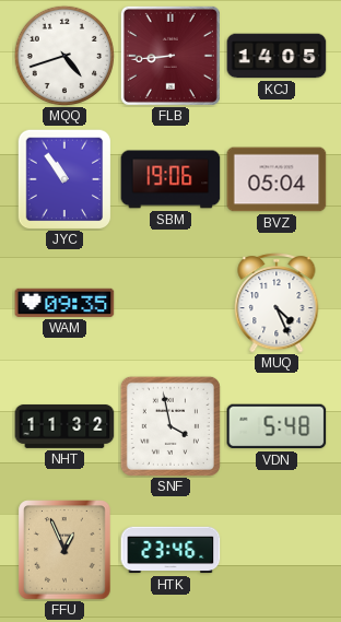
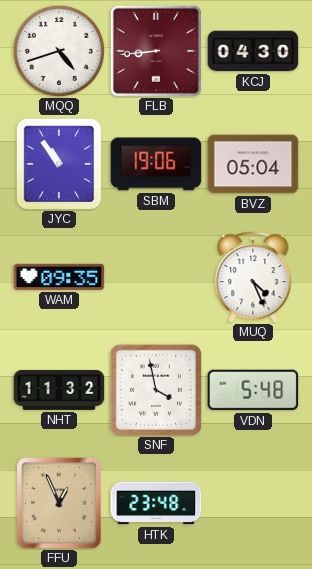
KCJ: 14:05 -> 04:30 (253, 51)
HTK: 23:46 -> 23:48 (156, 503)
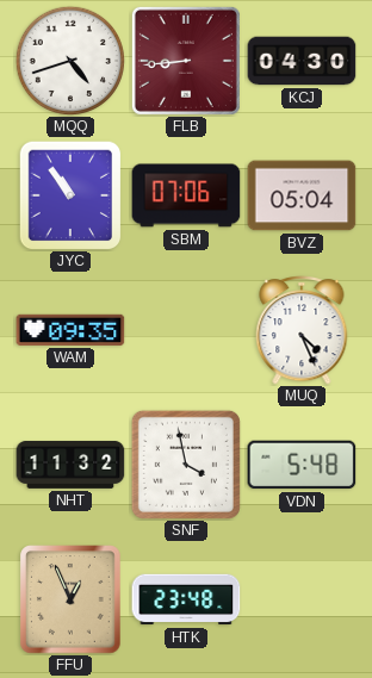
SBM: 19:06 -> 07:06 (186, 195)
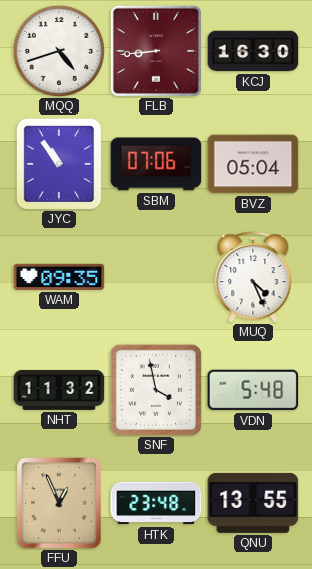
KCJ: 04:30 -> 16:30 (253, 51)
QNU: none -> 13:55 (253, 503)
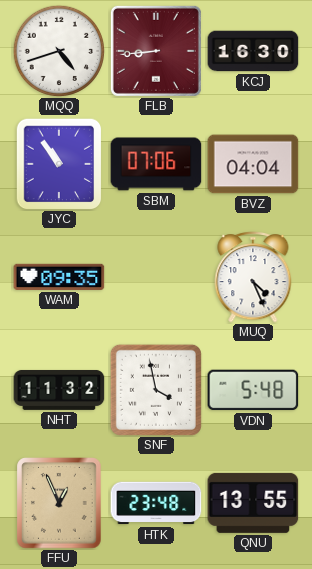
BVZ: 05:04 -> 04:04 (253, 164)
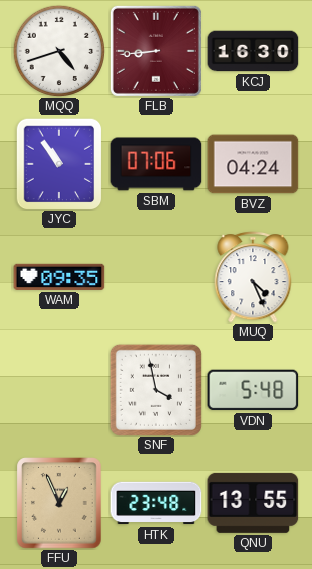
BVZ: 04:04 -> 04:24 (253, 164)
NHT: 11:32 -> none (59, 390)
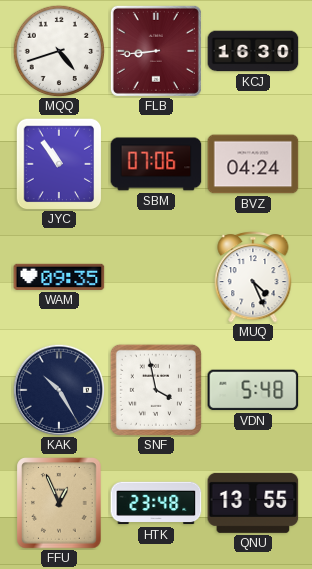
KAK: none -> 10:25 (58, 389)
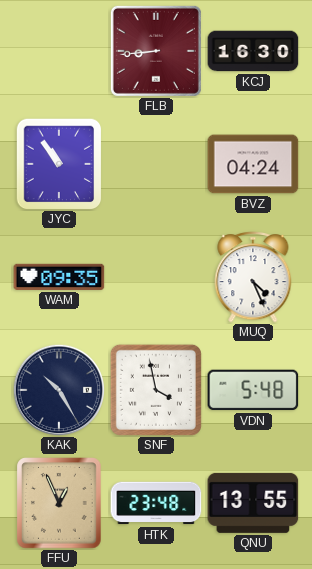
MQQ: 4:42 -> none (58, 50)
SBM: 07:06 -> none (156, 164)
